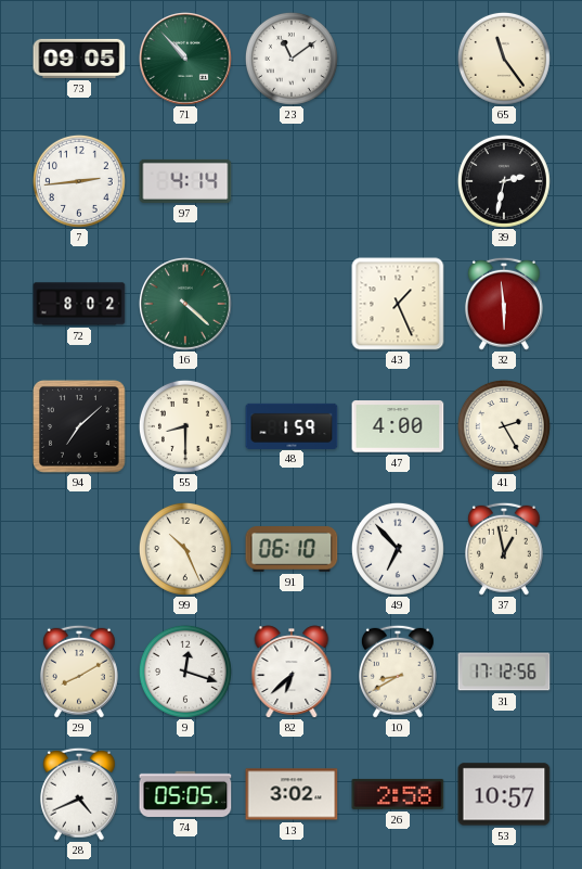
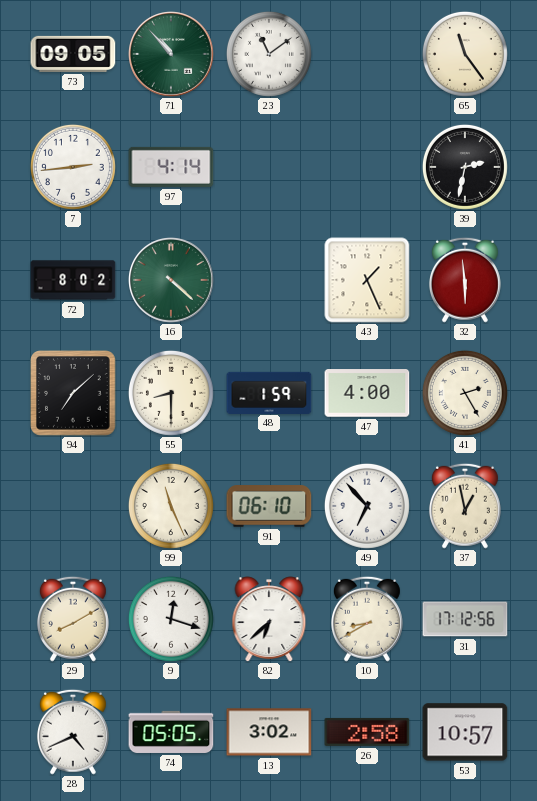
99: 10:26 -> 11:26 (171, 506)
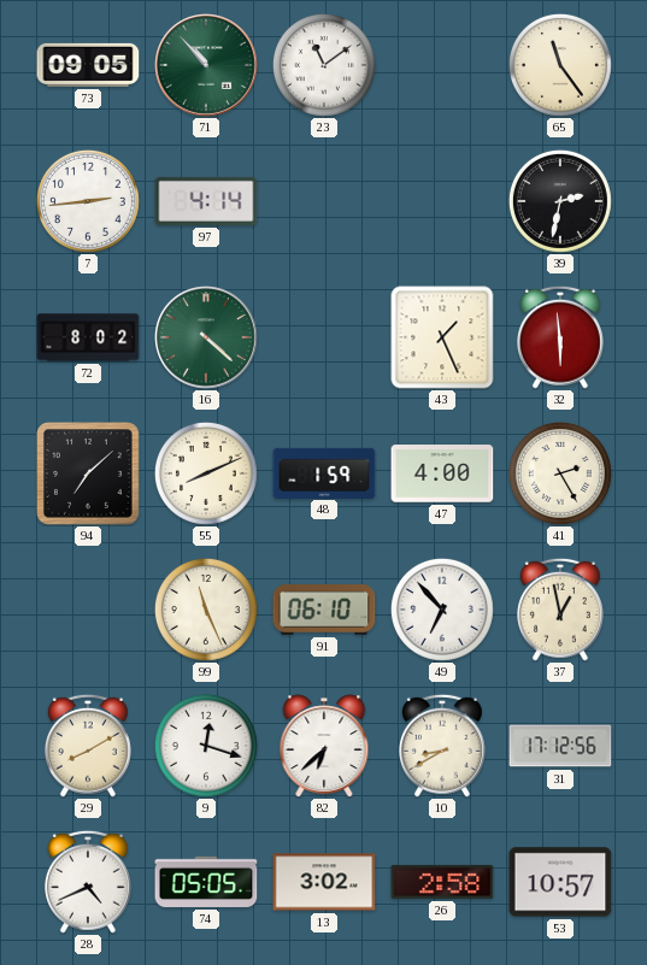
55: 8:30 -> 8:11 (206, 473)
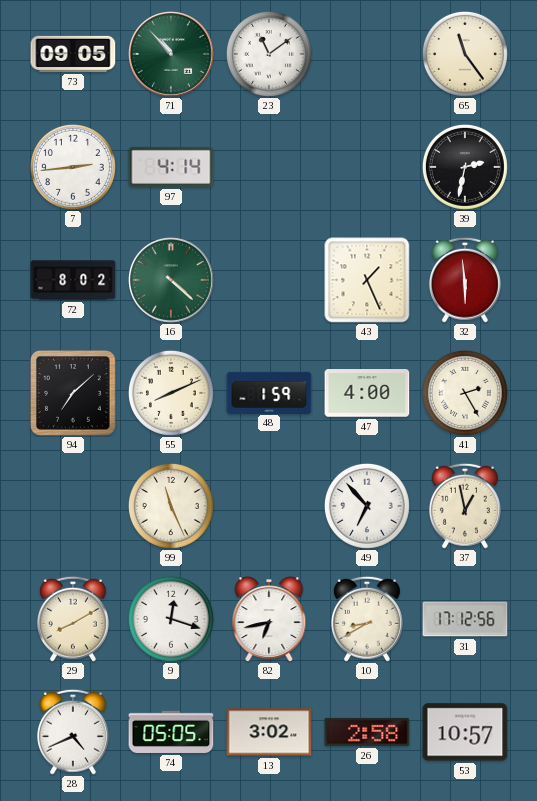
91: 06:10 -> none (324, 610)
82: 6:38 -> 6:43 (269, 619)
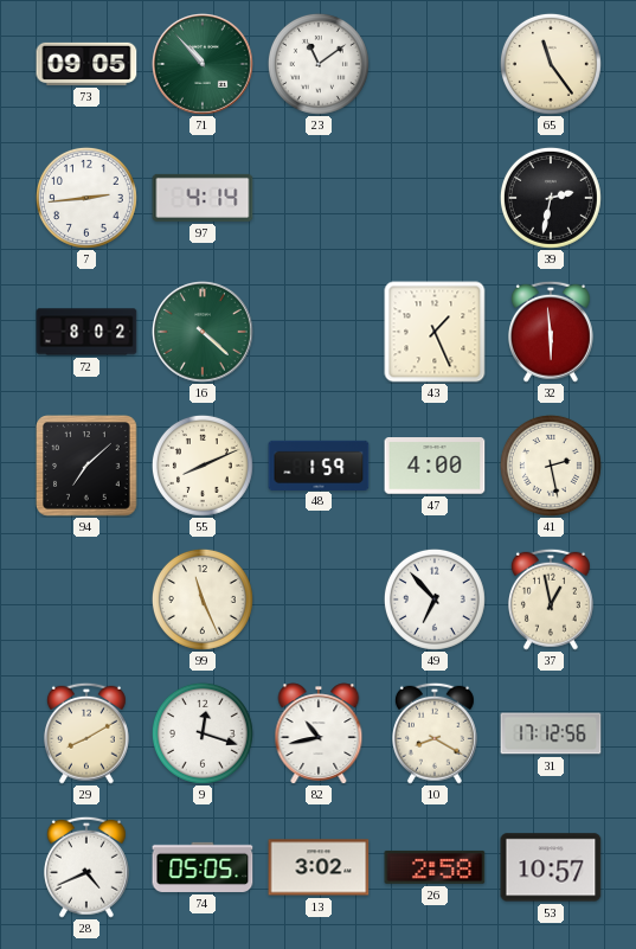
41: 2:25 -> 2:28 (551, 466)
82: 6:43 -> 10:43 (319, 733)
10: 8:40 -> 8:20 (435, 733)
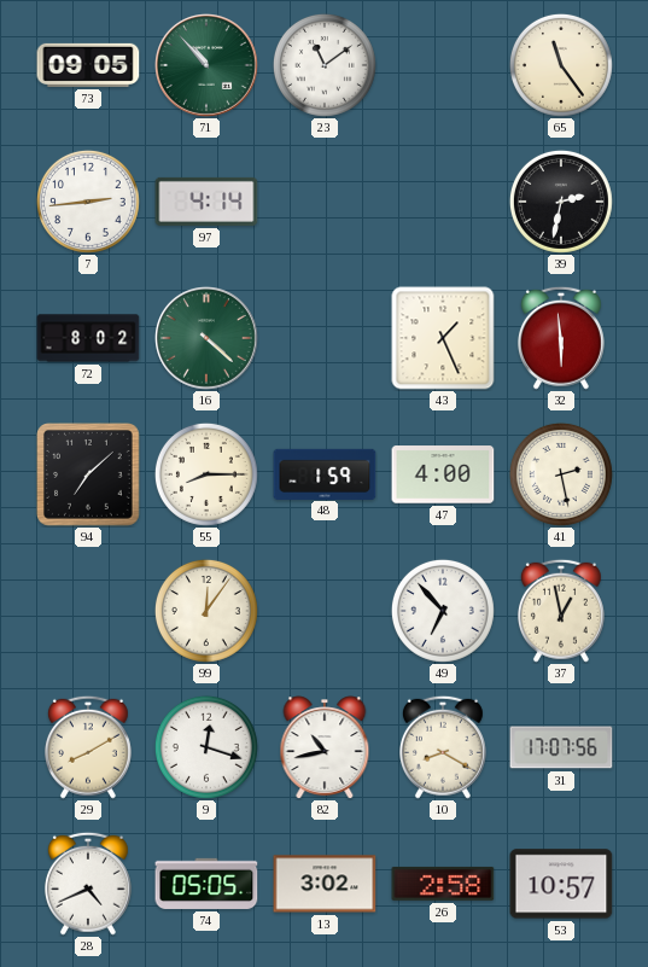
55: 8:11 -> 8:15 (206, 474)
99: 11:26 -> 12:06 (206, 611)
31: 17:12 -> 17:07 (561, 747)
